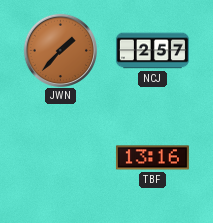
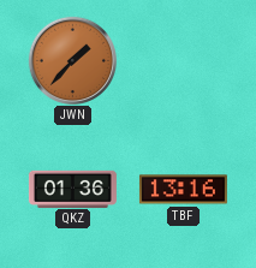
NCJ: 2:57 -> none (152, 51)
QKZ: none -> 01:36 (72, 189)
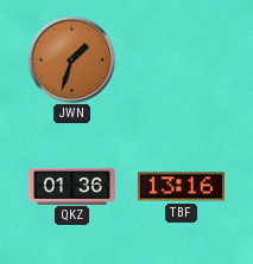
JWN: 1:37 -> 1:33 (71, 59)
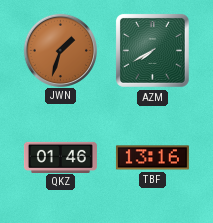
AZM: none -> 7:40 (152, 50)
QKZ: 01:36 -> 01:46 (60, 157)
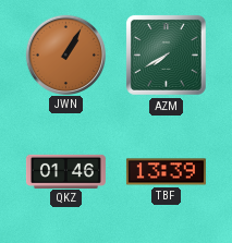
JWN: 1:33 -> 1:05 (65, 54)
TBF: 13:16 -> 13:39 (166, 172)
